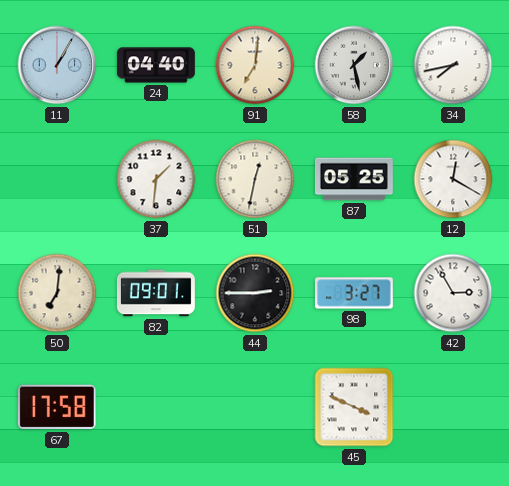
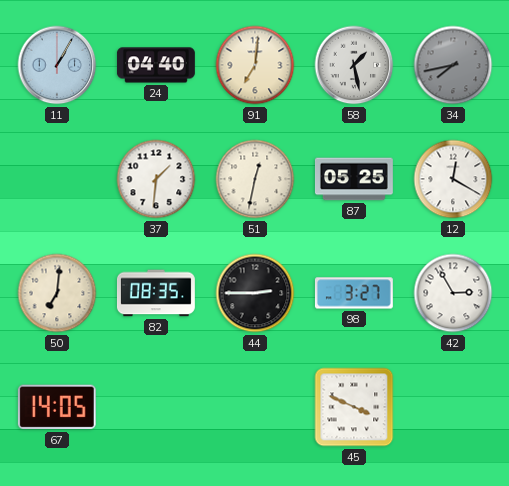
34 dial: white -> grey (453, 65)
82: 09:01 -> 08:35 (156, 293)
67: 17:58 -> 14:05 (57, 407)
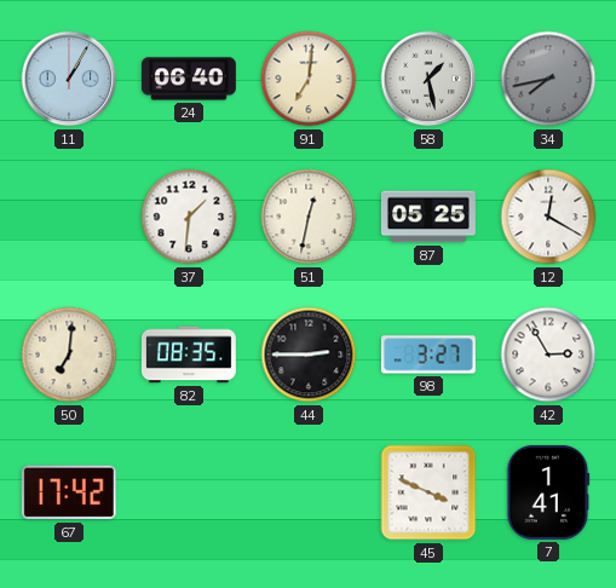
24: 04:40 -> 06:40 (189, 79)
67: 14:05 -> 17:42 (69, 492)
7: none -> 1:41 (548, 492)
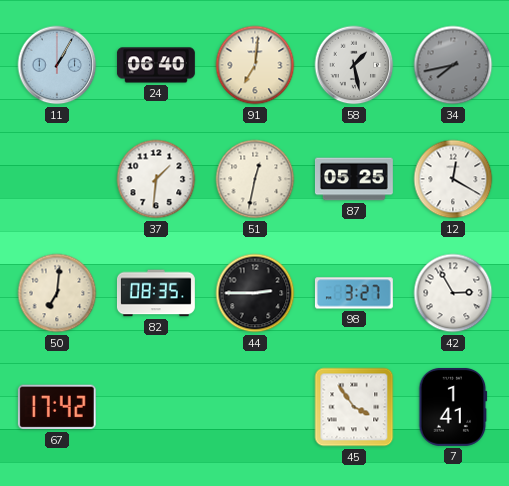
45: 3:49 -> 3:54 (354, 407)
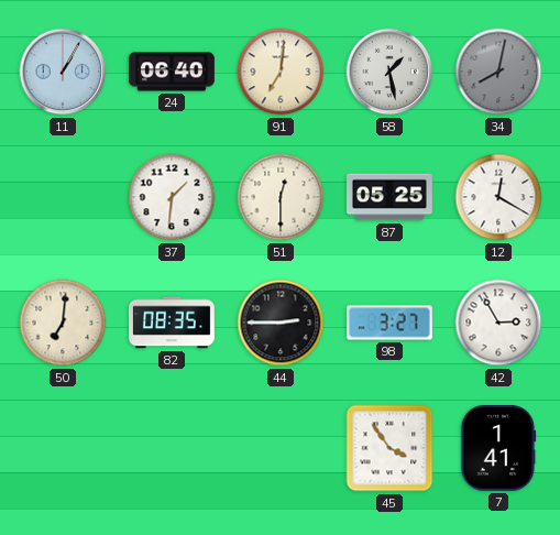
34: 7:43 -> 8:02 (498, 72)
51: 12:32 -> 12:30 (281, 197)
67: 17:42 -> none (57, 407)
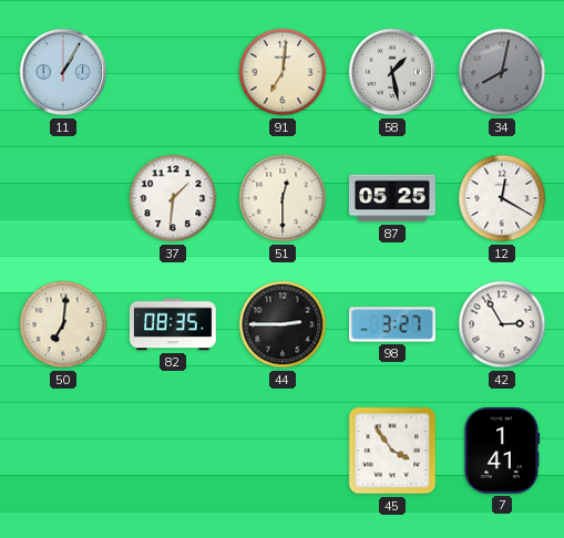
24: 06:40 -> none (172, 72)
